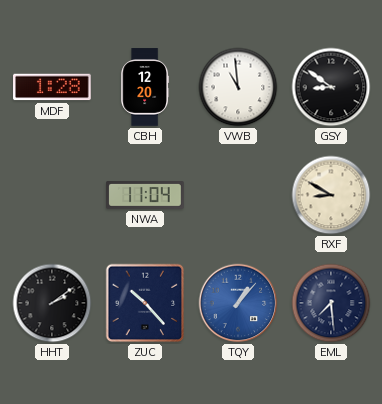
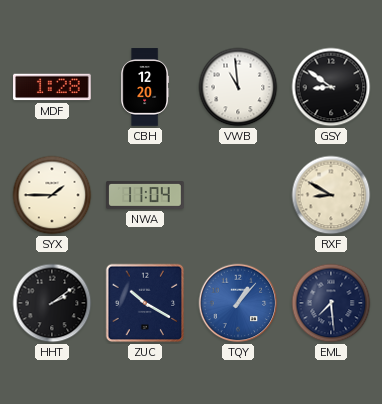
SYX: none -> 1:45 (52, 195)
ZUC: 10:23 -> 10:20 (145, 303)
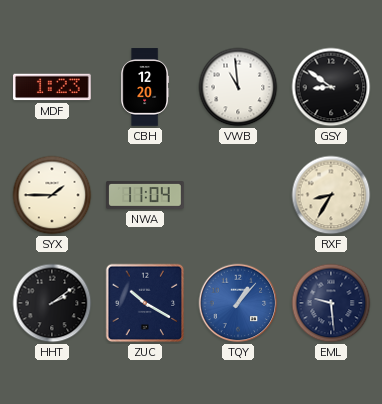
MDF: 1:28 -> 1:23 (52, 87)
RXF: 8:50 -> 8:35 (331, 195)
EML: 7:29 -> 9:29 (331, 303)
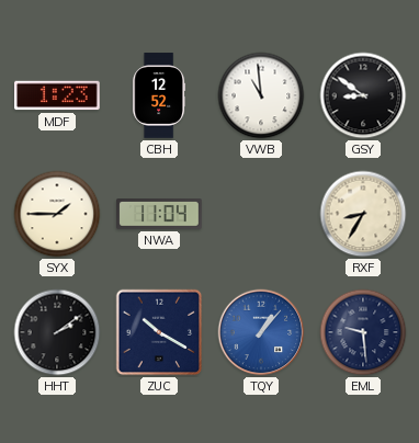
CBH: 12:20 -> 12:52 (159, 95)
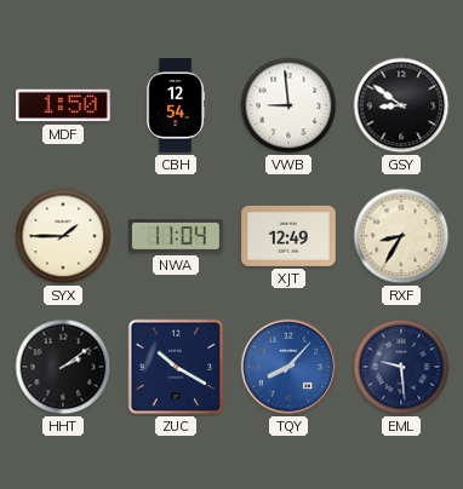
MDF: 1:23 -> 1:50 (63, 105)
CBH: 12:52 -> 12:54 (176, 105)
VWB: 10:59 -> 8:59 (288, 105)
XJT: none -> 12:49 (288, 236)
TQY: 1:07 -> 8:07 (288, 367)
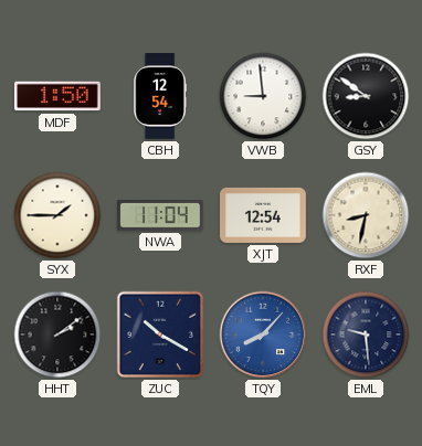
XJT: 12:49 -> 12:54 (263, 215)
RXF: 8:35 -> 8:32 (366, 215)
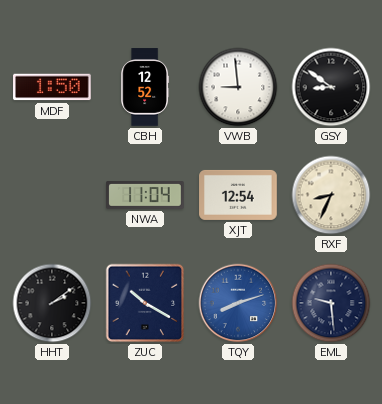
CBH: 12:54 -> 12:52 (145, 87)
SYX: 1:45 -> none (57, 215)
RXF: 8:32 -> 8:34 (331, 195)
TQY: 8:07 -> 8:12 (238, 303)
